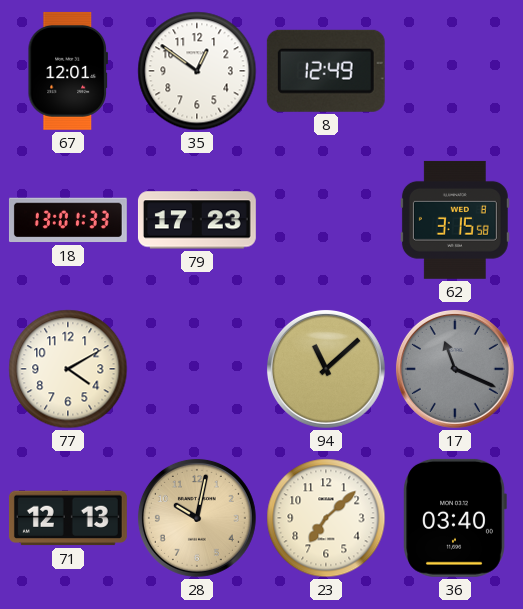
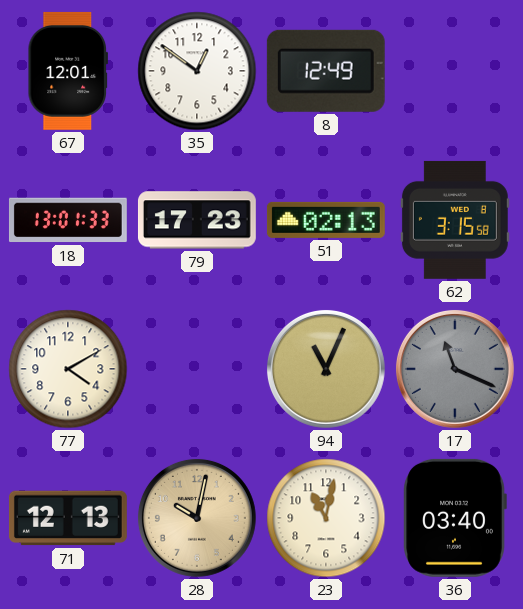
51: none -> 02:13 (326, 220)
94: 11:08 -> 11:04 (326, 369)
23: 7:08 -> 11:02 (326, 518)
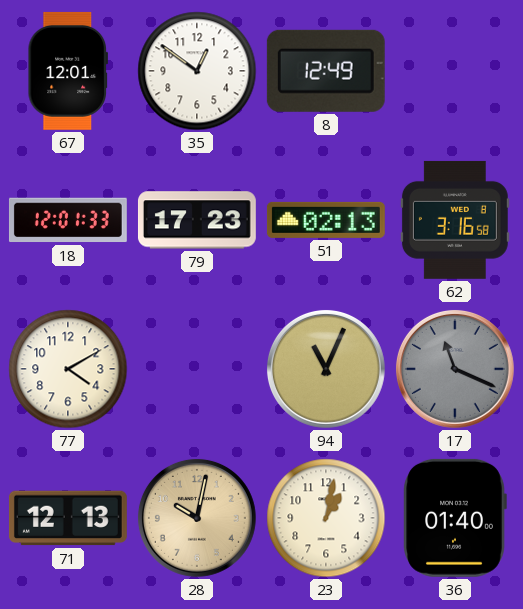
18: 13:01 -> 12:01 (68, 220)
62: 3:15 -> 3:16 (455, 220)
23: 11:02 -> 1:02 (326, 518)
36: 03:40 -> 01:40 (455, 518)
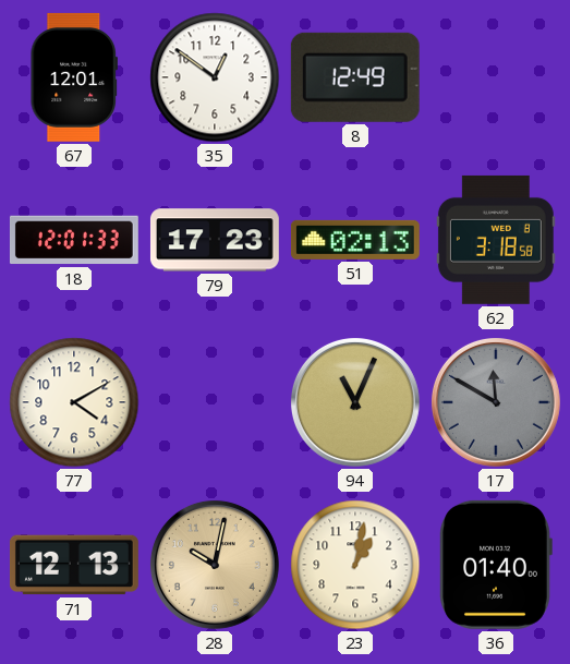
62: 3:16 -> 3:18 (496, 240)
17: 11:19 -> 11:50 (496, 402)
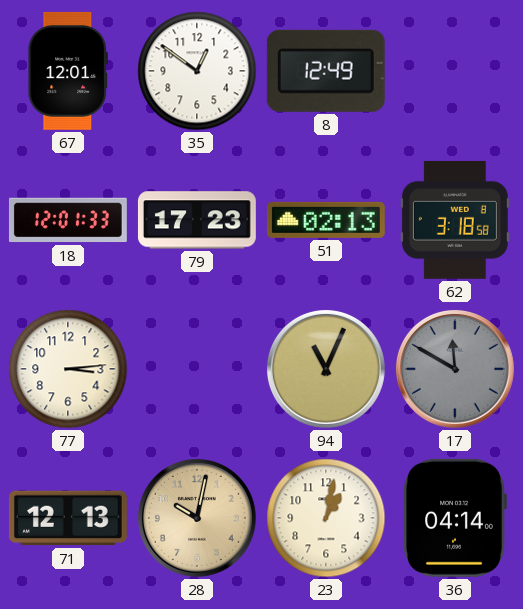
77: 4:10 -> 3:14 (68, 369)
36: 01:40 -> 04:14 (455, 518)
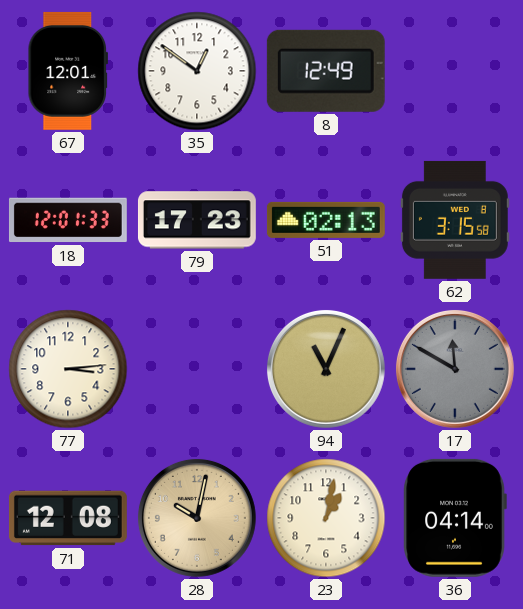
62: 3:18 -> 3:15 (455, 220)
71: 12:13 -> 12:08 (68, 518)
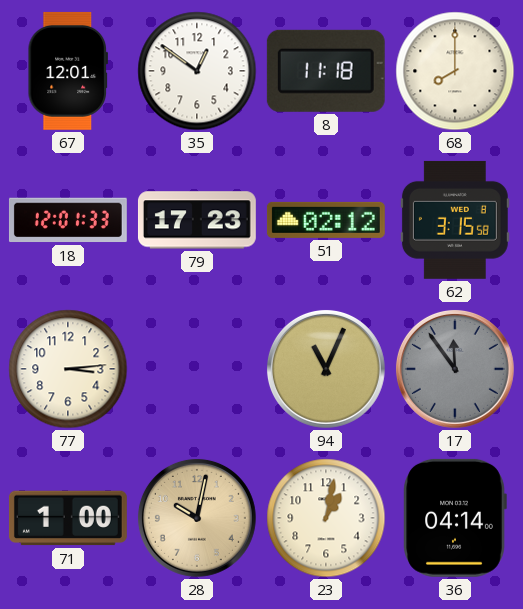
8: 12:49 -> 11:18 (326, 71)
68: none -> 8:00 (455, 71)
51: 02:13 -> 02:12 (326, 220)
17: 11:50 -> 11:54 (455, 369)
71: 12:08 -> 1:00 (68, 518)
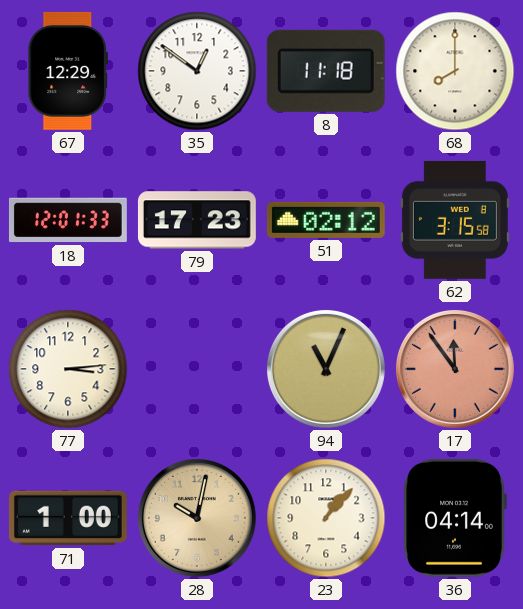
67: 12:01 -> 12:29 (67, 71)
17 dial: grey -> salmon (455, 369)
23: 1:02 -> 1:07 (326, 518)
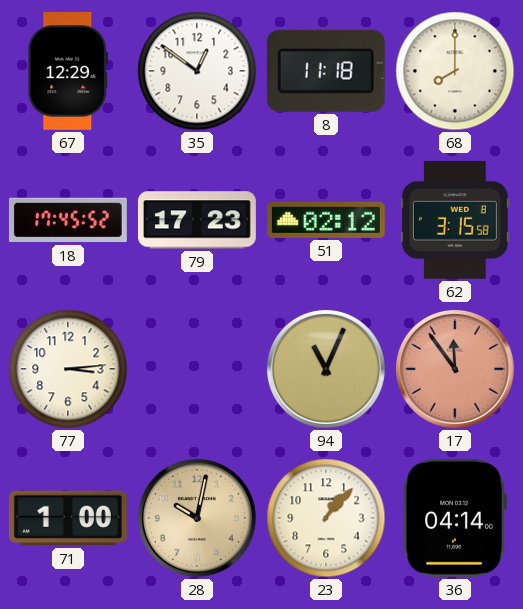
18: 12:01 -> 17:45 (68, 220)
